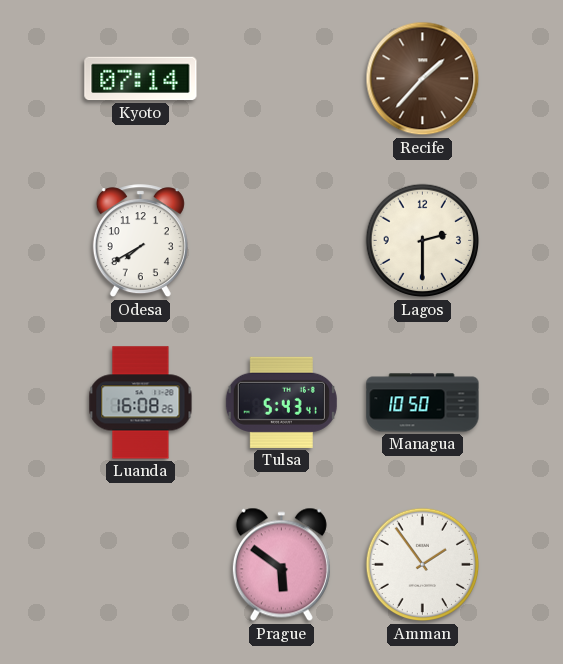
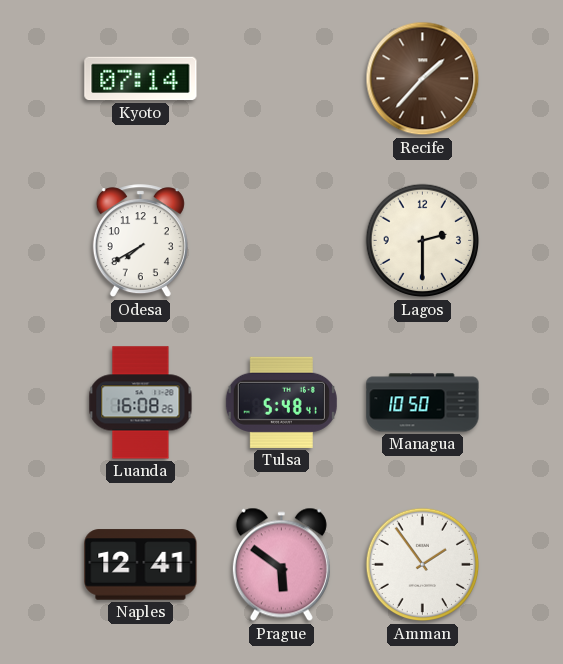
Tulsa: 5:43 -> 5:48 (281, 402)
Naples: none -> 12:41 (141, 565)
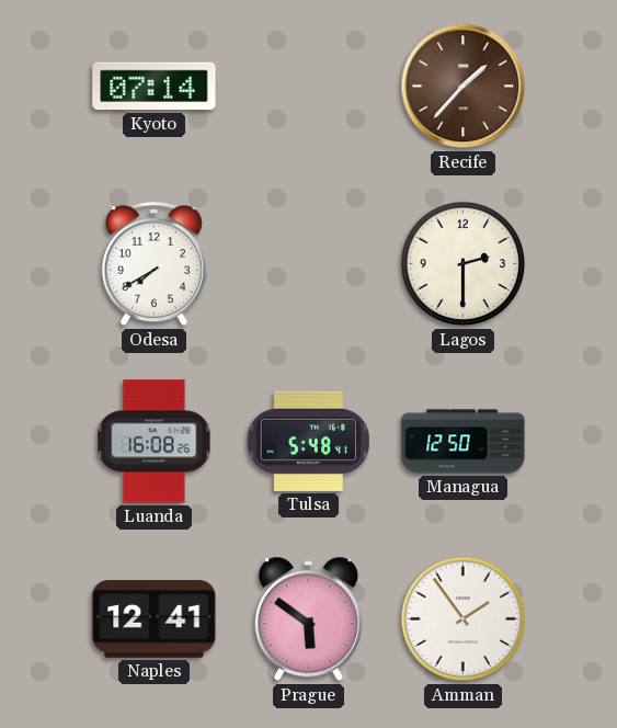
Managua: 10:50 -> 12:50 (464, 442)
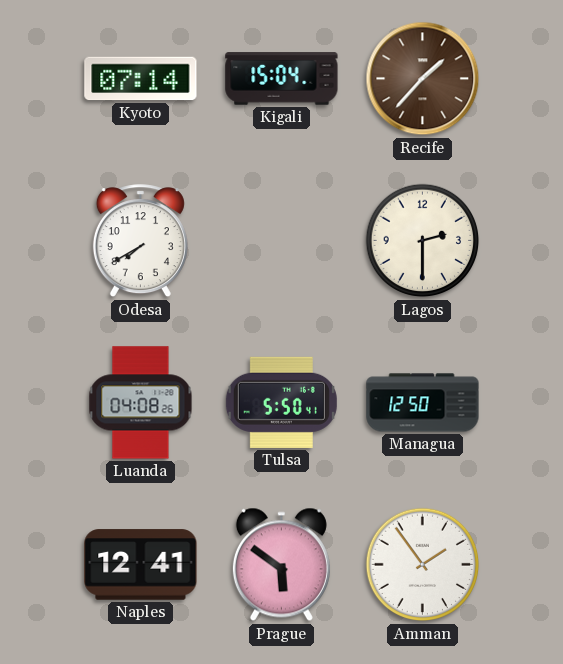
Kigali: none -> 15:04 (282, 79)
Luanda: 16:08 -> 04:08 (141, 403)
Tulsa: 5:48 -> 5:50 (281, 402)
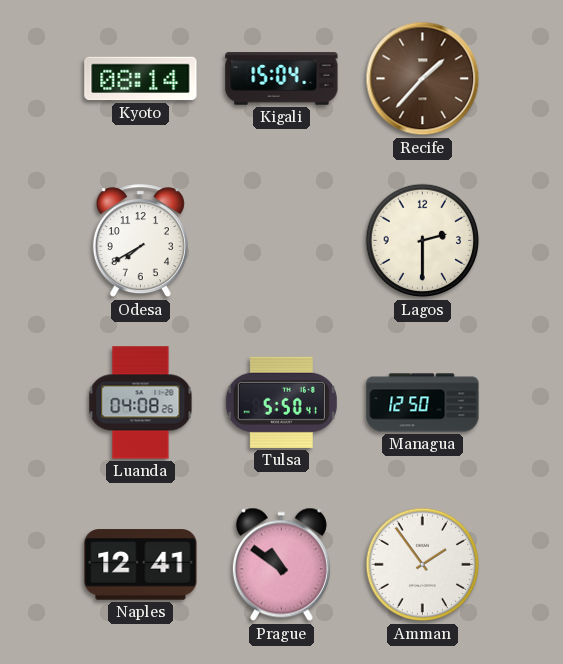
Kyoto: 07:14 -> 08:14 (141, 79)
Prague: 5:51 -> 10:51 (281, 565)
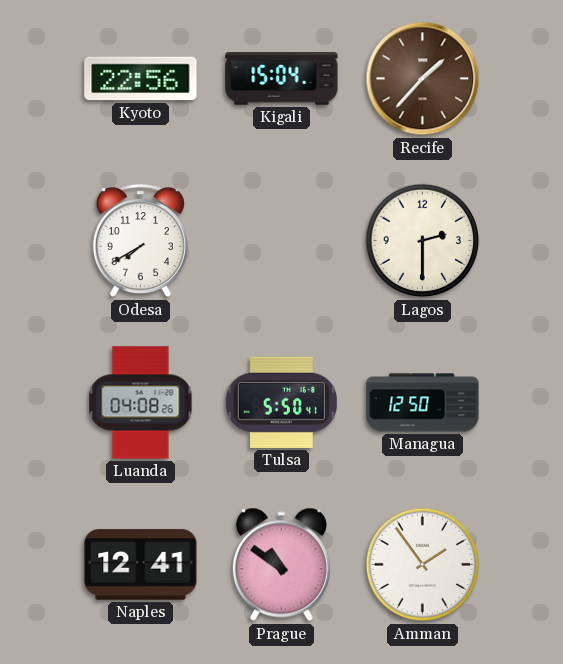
Kyoto: 08:14 -> 22:56 (141, 79)
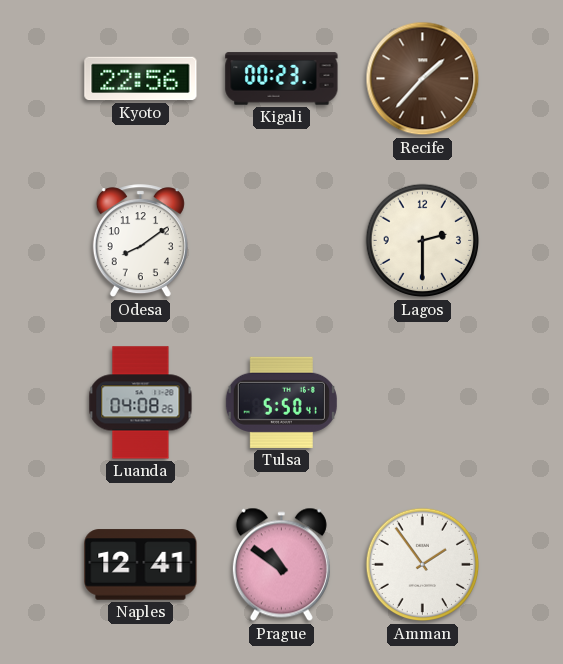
Kigali: 15:04 -> 00:23 (282, 79)
Odesa: 7:40 -> 8:09 (140, 241)
Managua: 12:50 -> none (423, 403)
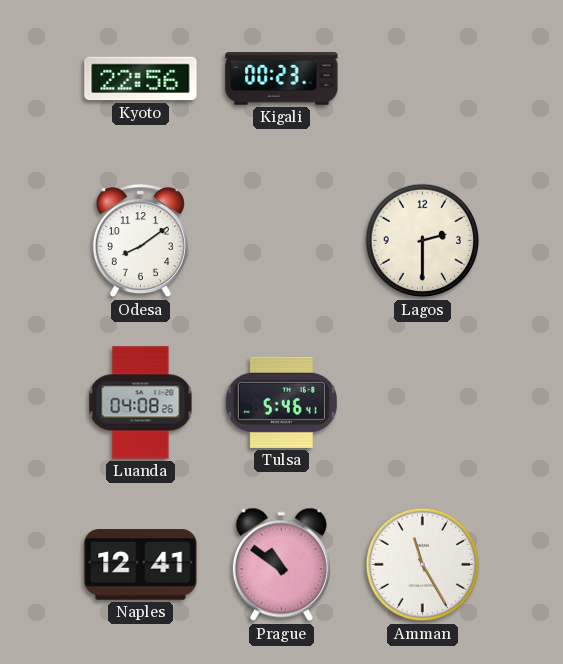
Recife: 1:37 -> none (423, 79)
Tulsa: 5:50 -> 5:46 (281, 402)
Amman: 1:54 -> 11:25 (423, 565)
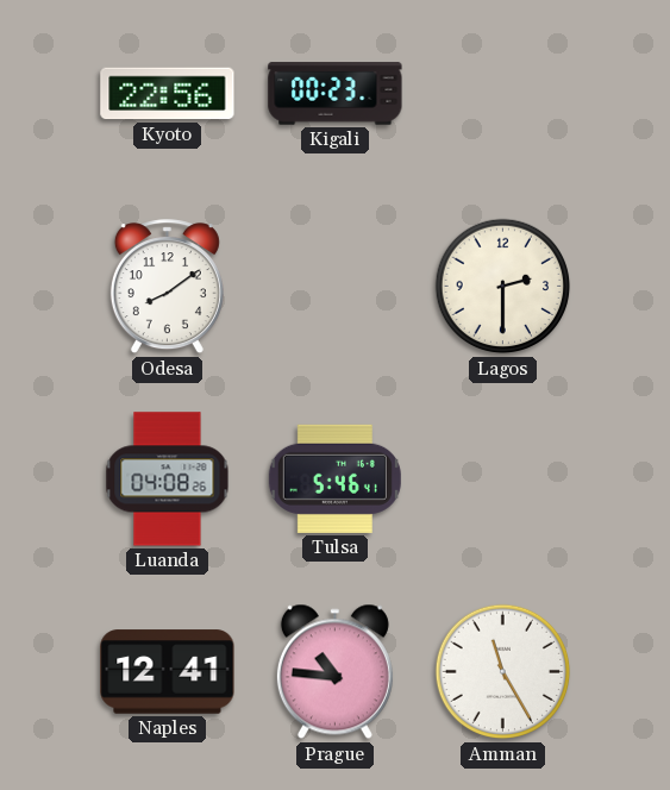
Prague: 10:51 -> 10:46 (334, 672)
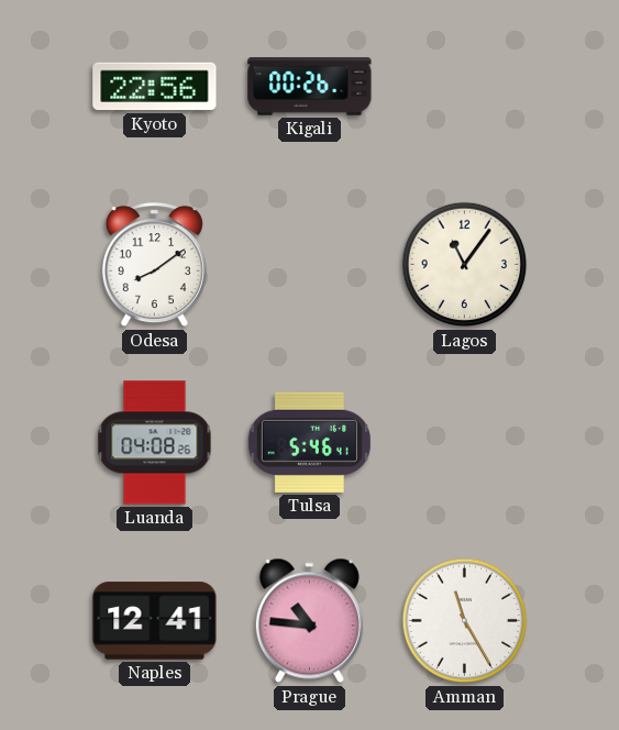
Kigali: 00:23 -> 00:26 (310, 87)
Lagos: 2:30 -> 11:06 (465, 265)
